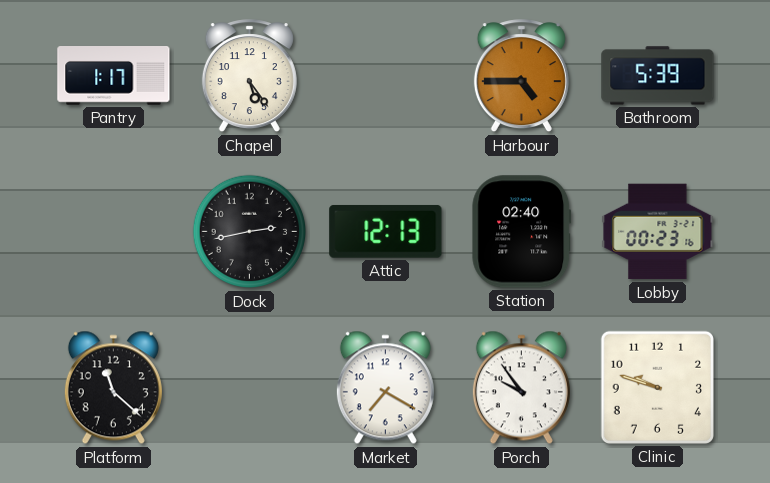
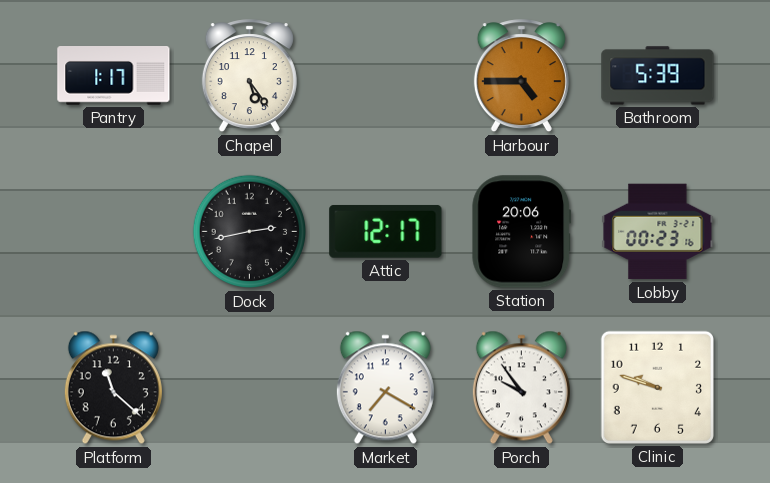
Attic: 12:13 -> 12:17 (386, 232)
Station: 02:40 -> 20:06 (522, 232)
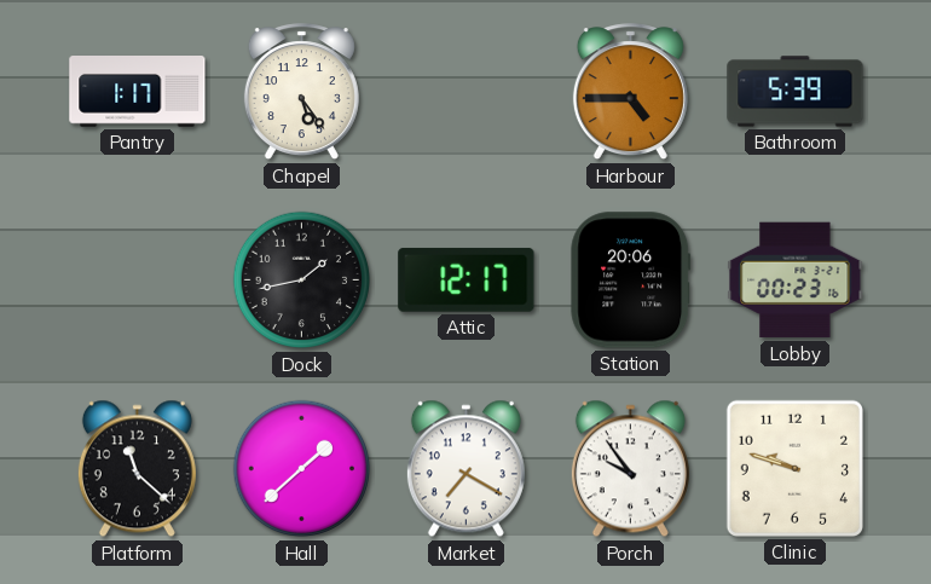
Dock: 2:43 -> 1:43 (302, 281)
Hall: none -> 1:38 (302, 469)
